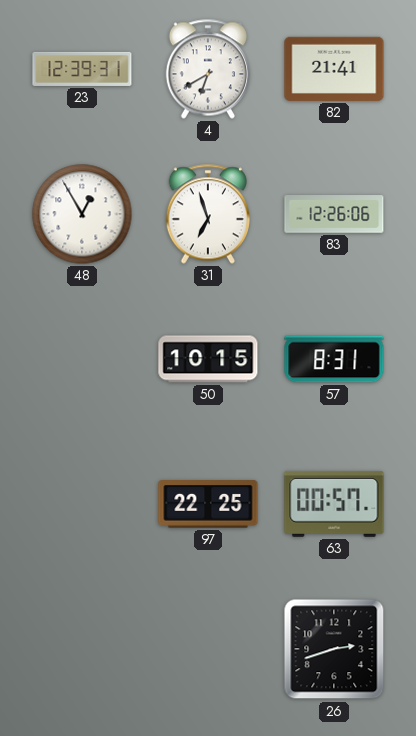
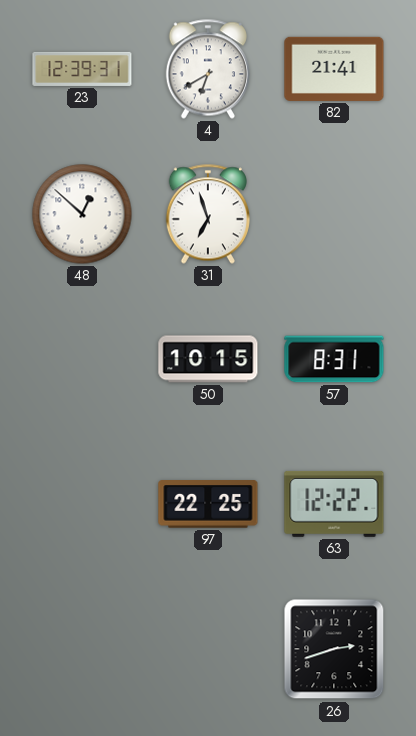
48: 12:55 -> 12:52 (82, 214)
83: 12:26 -> none (334, 214)
63: 00:57 -> 12:22 (334, 504)
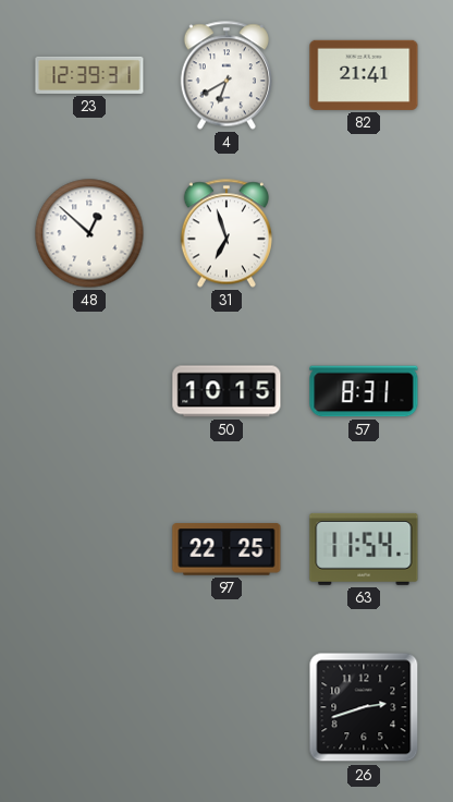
63: 12:22 -> 11:54 (364, 549)
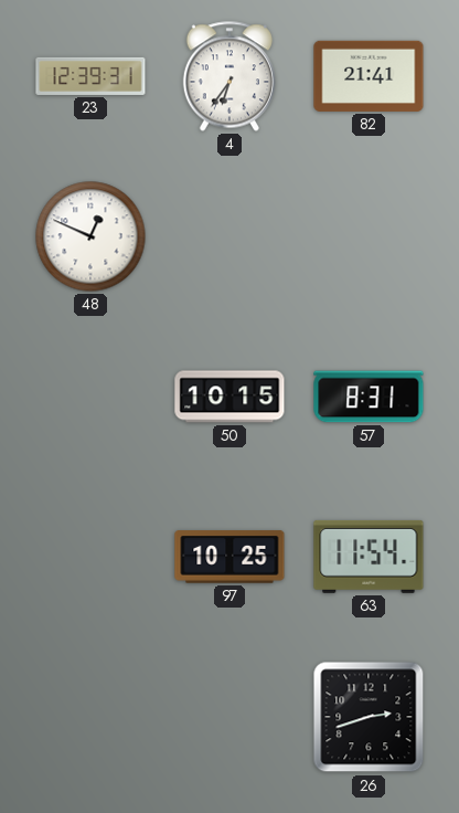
4: 6:40 -> 6:36 (229, 76)
48: 12:52 -> 12:49 (90, 236)
31: 6:57 -> none (226, 233)
97: 22:25 -> 10:25 (229, 557)
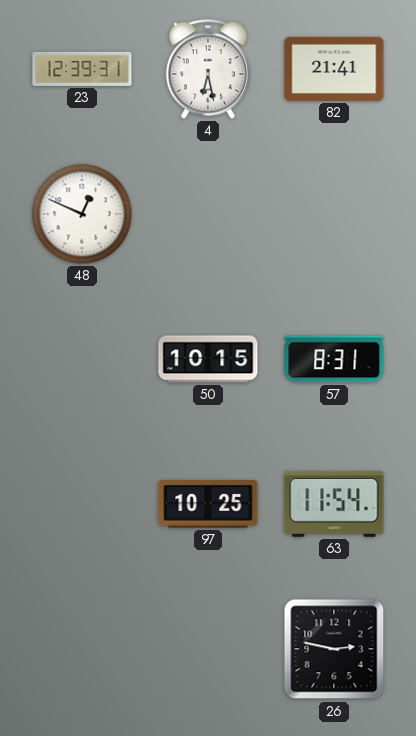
4: 6:36 -> 6:28 (208, 69)
26: 2:42 -> 2:47 (334, 649)
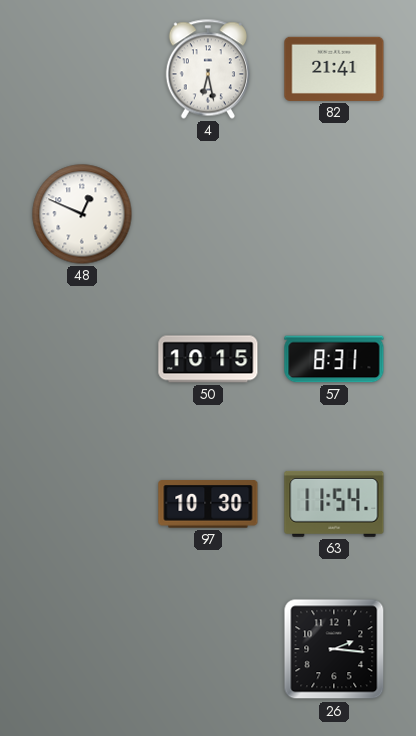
23: 12:39 -> none (82, 69)
97: 10:25 -> 10:30 (208, 504)
26: 2:47 -> 2:16 (334, 649)
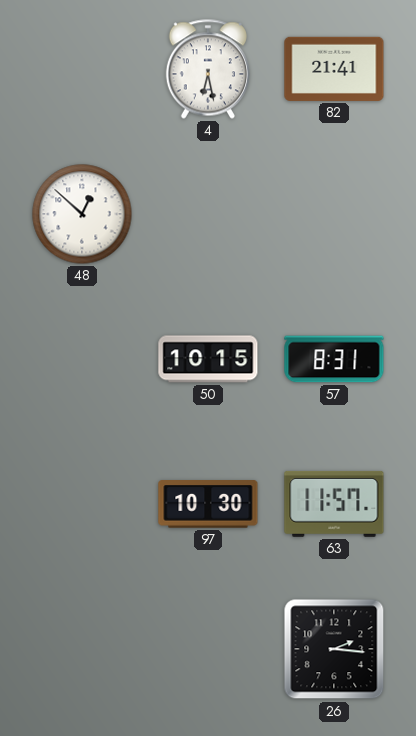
48: 12:49 -> 12:52 (82, 214)
63: 11:54 -> 11:57 (334, 504)
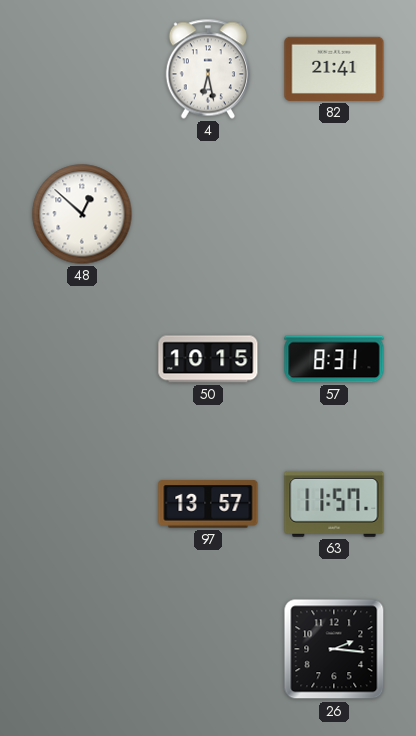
97: 10:30 -> 13:57 (208, 504)
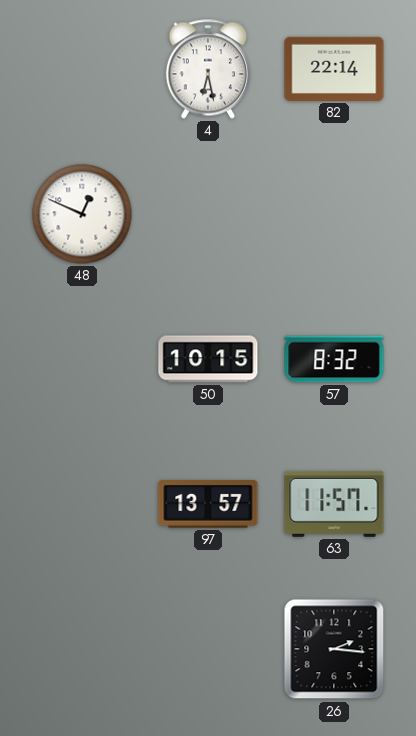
82: 21:41 -> 22:14 (334, 69)
48: 12:52 -> 12:49 (82, 214)
57: 8:31 -> 8:32 (334, 359)
